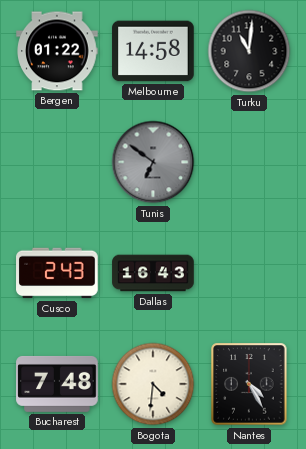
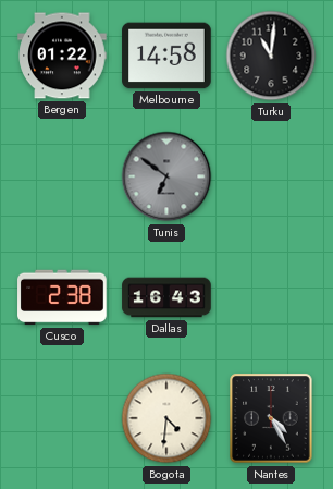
Cusco: 2:43 -> 2:38 (62, 297)
Bucharest: 7:48 -> none (57, 384)
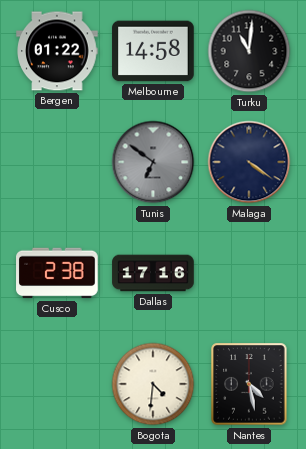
Malaga: none -> 4:21 (249, 162)
Dallas: 16:43 -> 17:16 (153, 273)
Nantes: 4:25 -> 4:28 (249, 384)
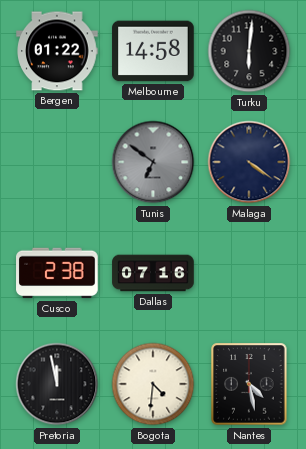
Turku: 11:01 -> 6:01 (249, 51)
Dallas: 17:16 -> 07:16 (153, 273)
Pretoria: none -> 11:58 (57, 384)
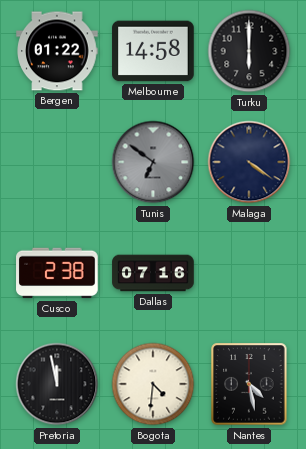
Turku: 6:01 -> 6:00 (249, 51)
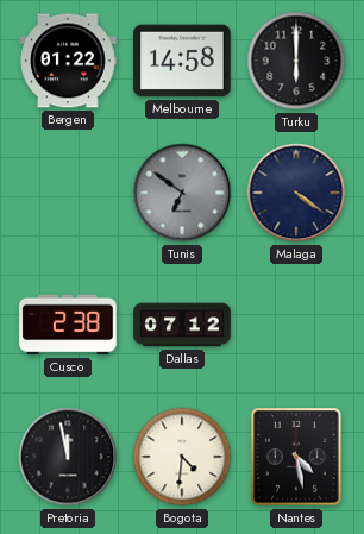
Dallas: 07:16 -> 07:12 (182, 325)
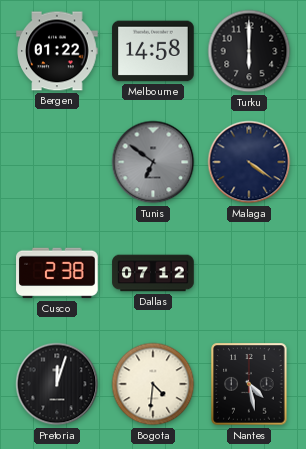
Pretoria: 11:58 -> 12:03 (57, 384)
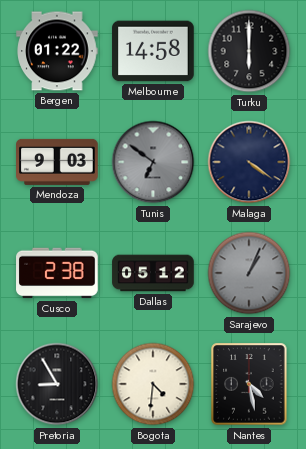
Mendoza: none -> 9:03 (57, 162)
Dallas: 07:12 -> 05:12 (153, 273)
Sarajevo: none -> 1:04 (249, 273)
Pretoria: 12:03 -> 8:55 (57, 384)
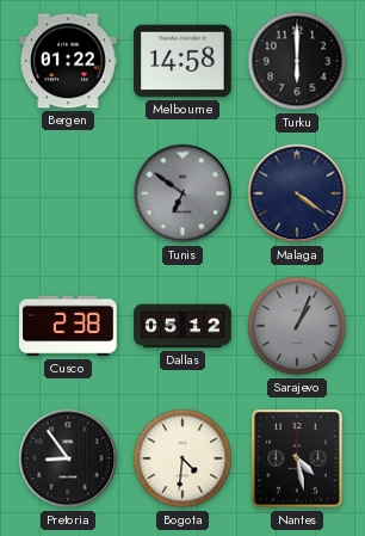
Mendoza: 9:03 -> none (57, 162)
Pretoria: 8:55 -> 8:54 (68, 458)
